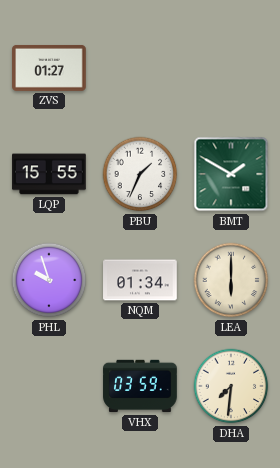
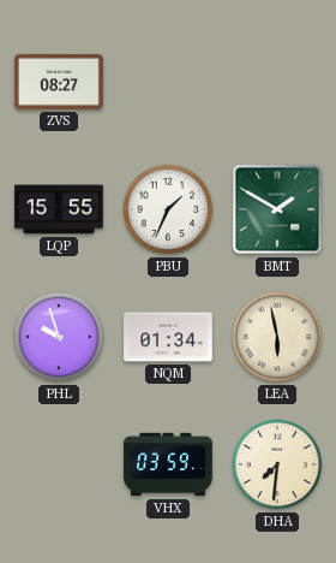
ZVS: 01:27 -> 08:27 (59, 82)
LEA: 6:00 -> 5:58 (277, 337)
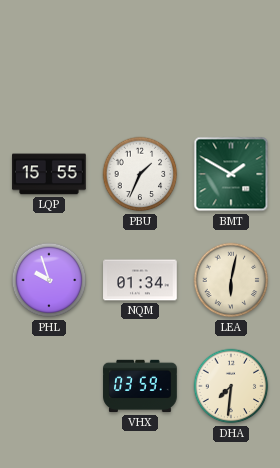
ZVS: 08:27 -> none (59, 82)
LEA: 5:58 -> 6:02 (231, 280)
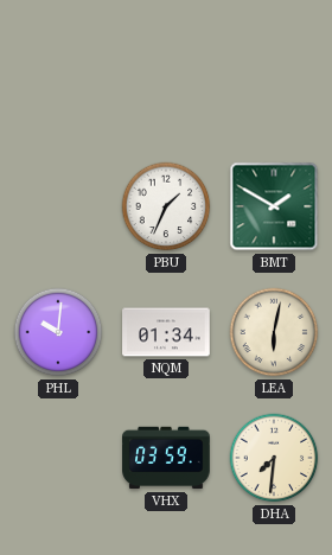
LQP: 15:55 -> none (49, 174)
PHL: 9:57 -> 10:01 (58, 332)
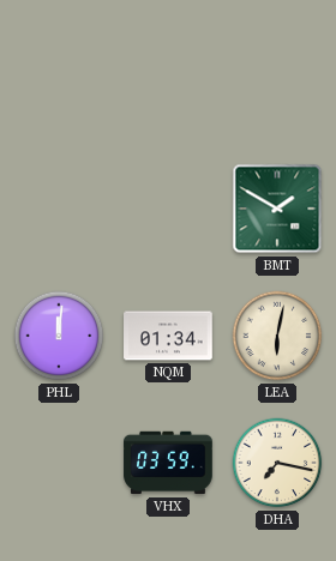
PBU: 1:34 -> none (166, 206)
PHL: 10:01 -> 12:01 (59, 336)
DHA: 7:31 -> 7:17 (277, 463)
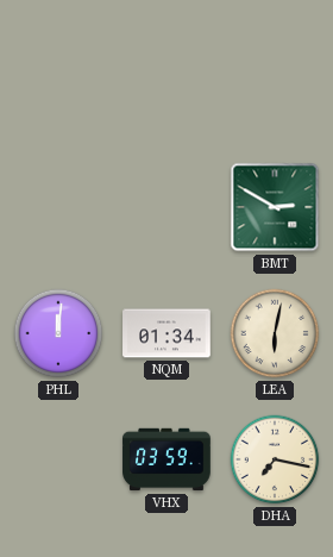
BMT: 1:50 -> 2:50 (275, 207)
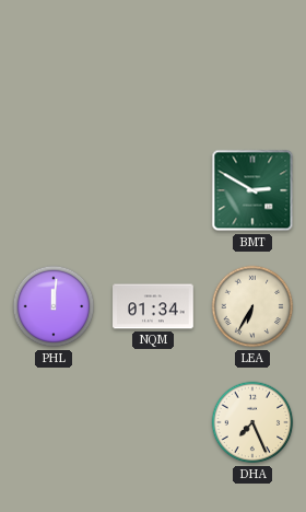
LEA: 6:02 -> 6:35 (252, 306)
VHX: 03:59 -> none (166, 459)
DHA: 7:17 -> 7:26 (252, 422)
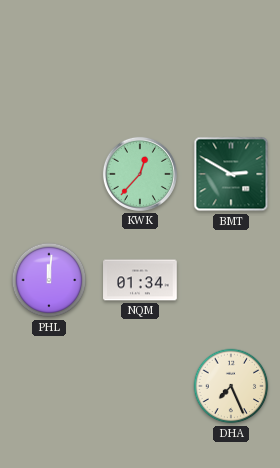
KWK: none -> 12:37 (140, 174)
LEA: 6:35 -> none (252, 306)
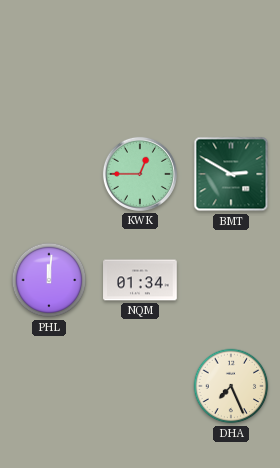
KWK: 12:37 -> 12:45 (140, 174)
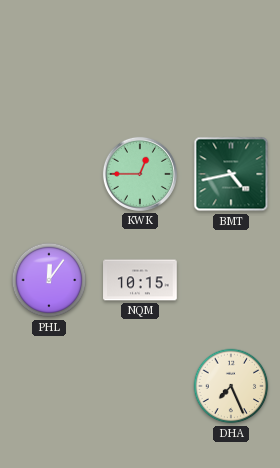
BMT: 2:50 -> 4:43 (231, 174)
PHL: 12:01 -> 12:06 (49, 280)
NQM: 01:34 -> 10:15 (140, 280)
